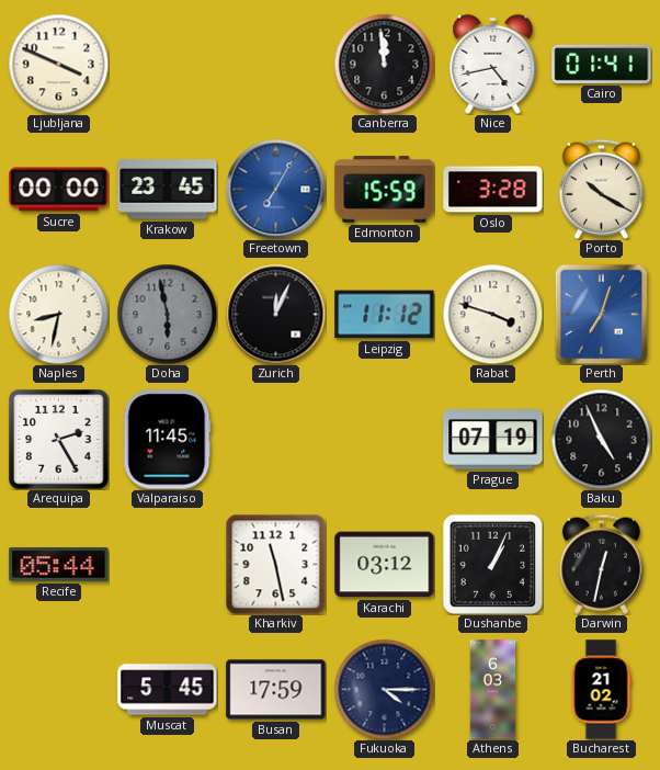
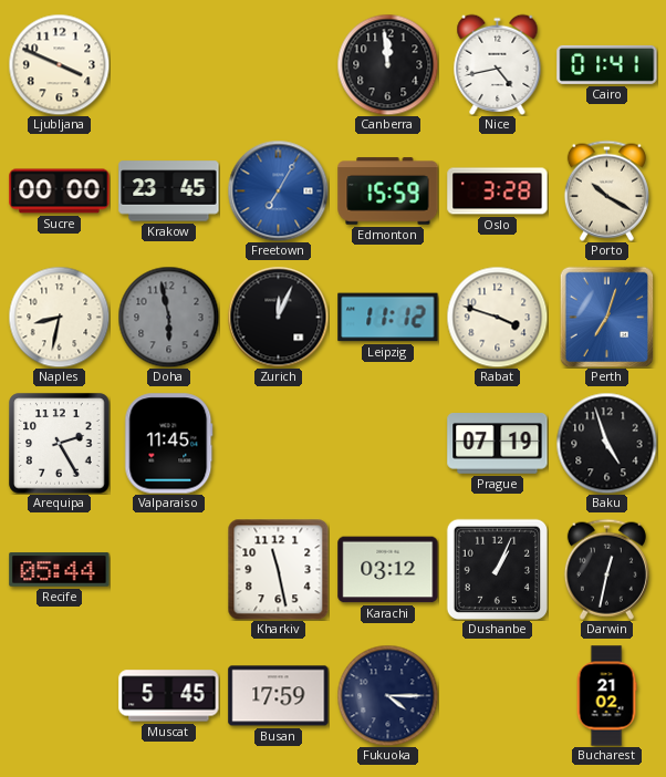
Baku: 4:56 -> 4:57 (606, 443)
Athens: 6:03 -> none (493, 690)
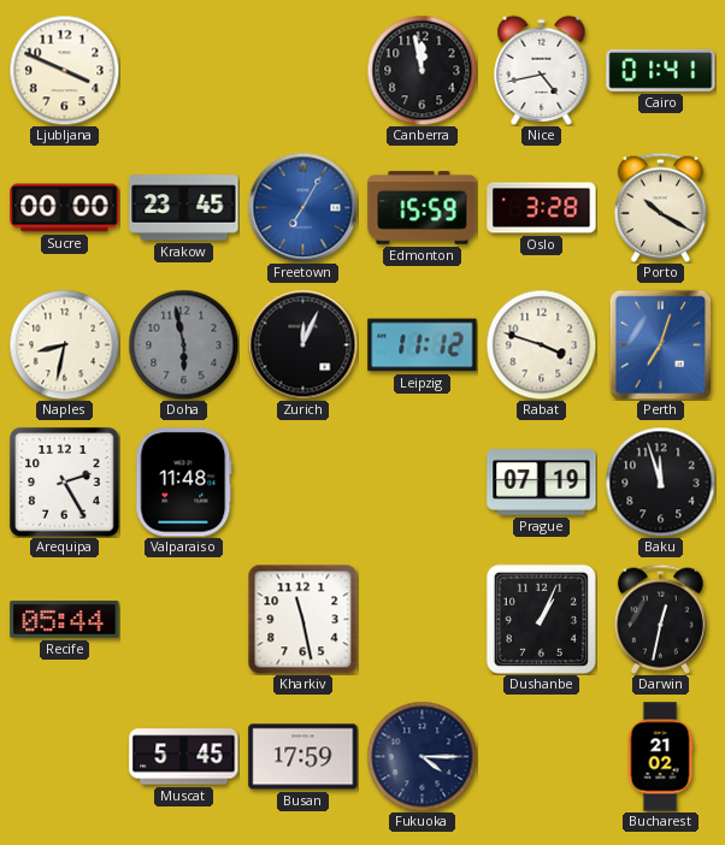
Canberra: 11:59 -> 11:58 (422, 70)
Valparaiso: 11:45 -> 11:48 (184, 483)
Baku: 4:57 -> 11:57 (660, 481)
Karachi: 03:12 -> none (388, 570)
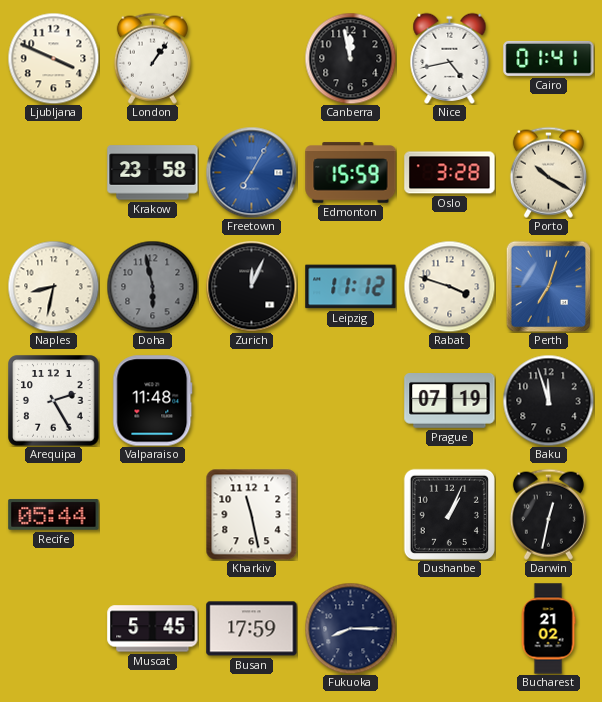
London: none -> 1:06 (152, 58)
Sucre: 00:00 -> none (65, 208)
Krakow: 23:45 -> 23:58 (153, 173)
Fukuoka: 4:15 -> 8:15 (350, 628)
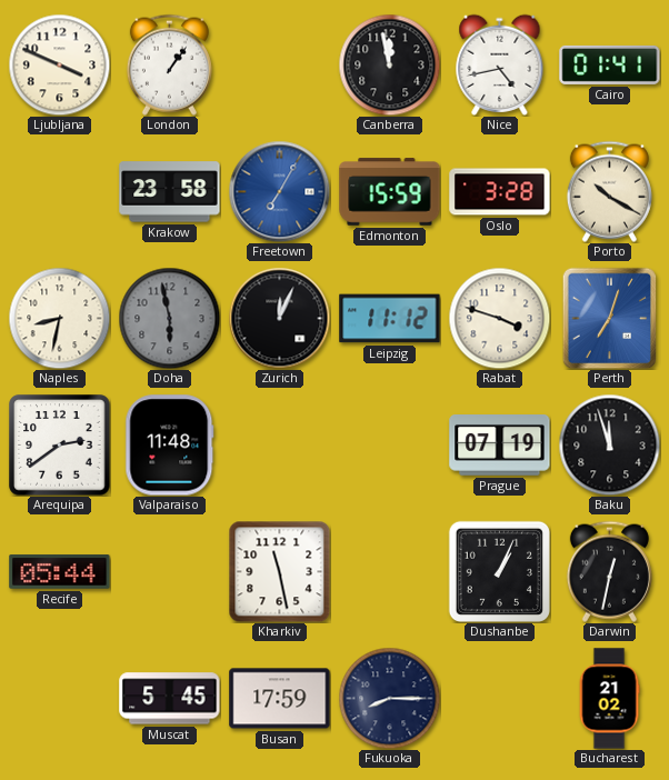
Arequipa: 2:25 -> 2:39 (60, 446)
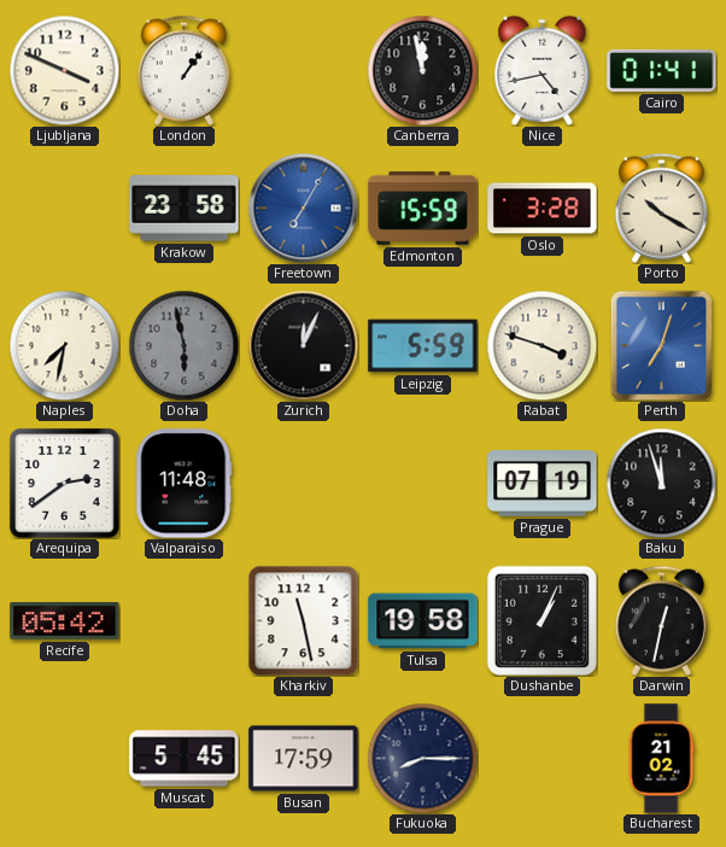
Naples: 8:32 -> 7:32 (64, 345)
Leipzig: 11:12 -> 5:59 (423, 346)
Recife: 05:44 -> 05:42 (65, 621)
Tulsa: none -> 19:58 (423, 621)
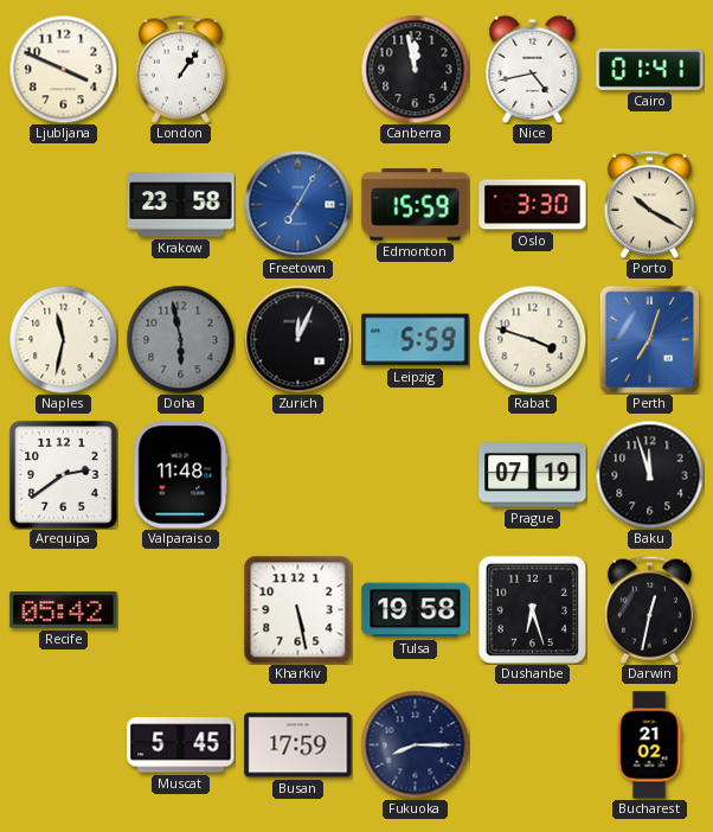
Oslo: 3:28 -> 3:30 (533, 205)
Naples: 7:32 -> 11:32 (63, 339)
Kharkiv: 11:28 -> 5:28 (297, 609)
Dushanbe: 1:04 -> 6:27 (532, 609)
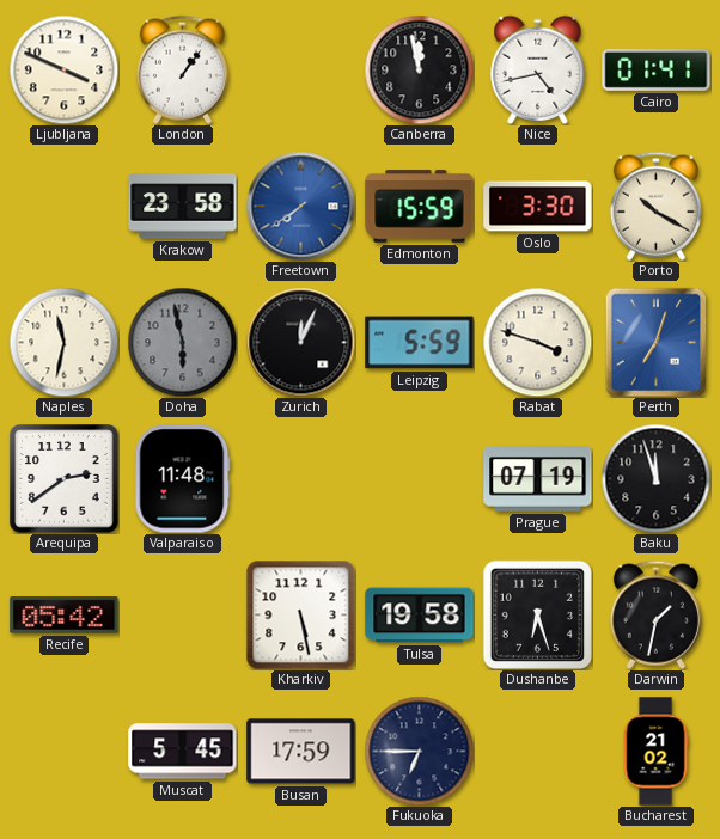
Freetown: 7:05 -> 7:39 (300, 206)
Darwin: 12:32 -> 1:32 (655, 614)
Fukuoka: 8:15 -> 6:45 (419, 751)
